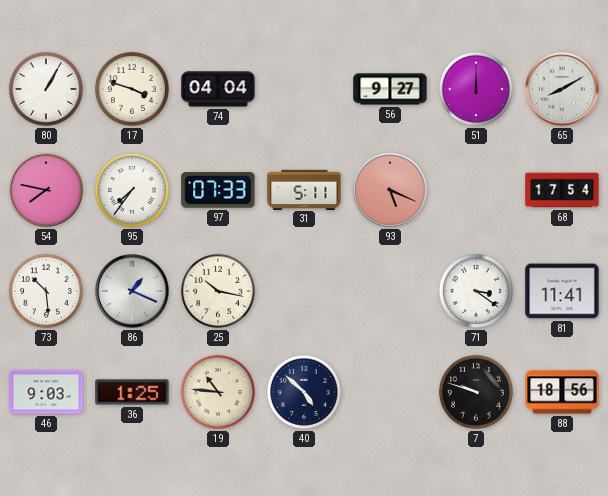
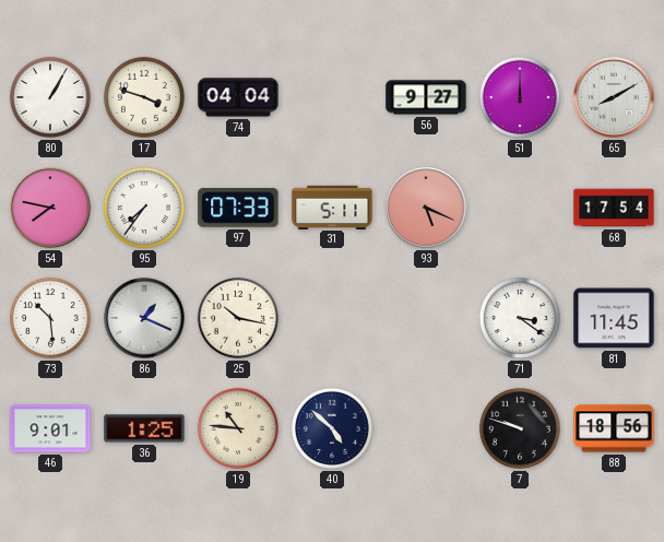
81: 11:41 -> 11:45 (614, 318)
46: 9:03 -> 9:01 (50, 428)
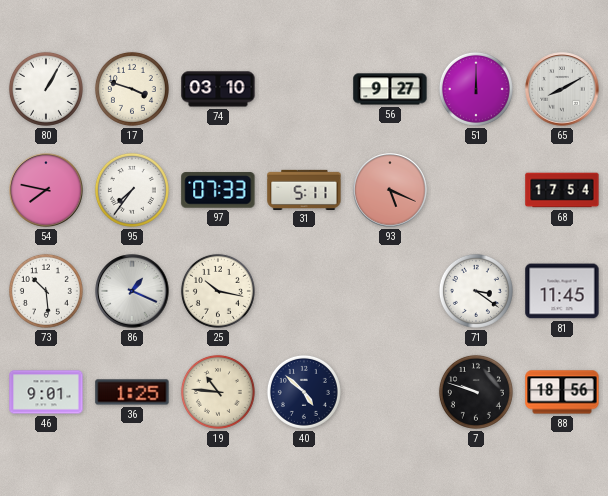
74: 04:04 -> 03:10 (218, 89)
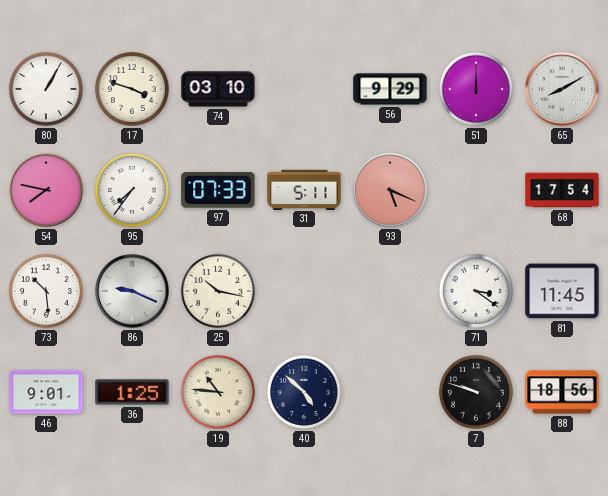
56: 9:27 -> 9:29 (390, 89)
86: 1:19 -> 9:19 (132, 291)
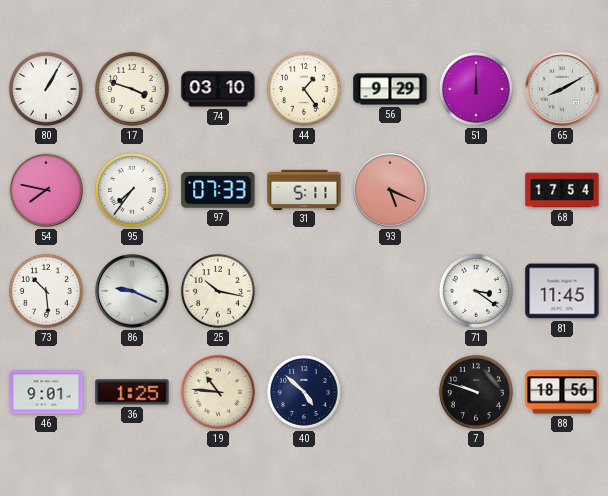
44: none -> 1:24 (304, 89)
